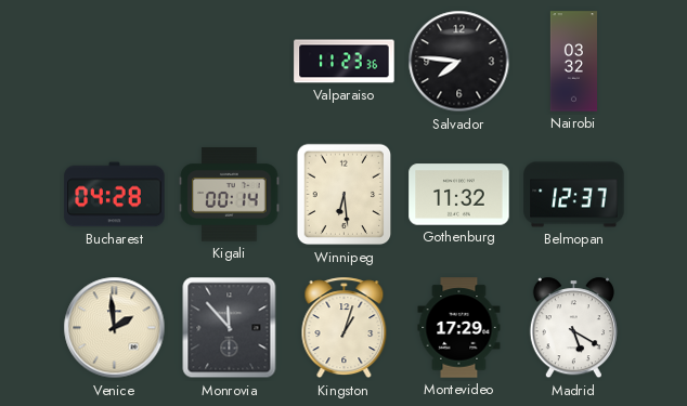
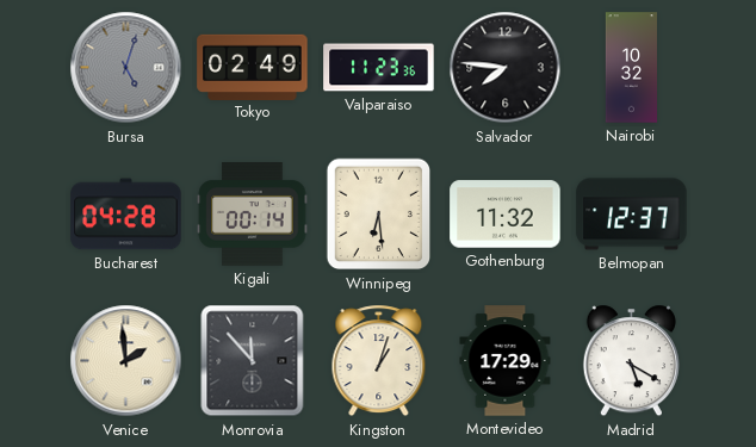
Bursa: none -> 5:03 (126, 68)
Tokyo: none -> 02:49 (253, 67)
Nairobi: 03:32 -> 10:32 (631, 68)
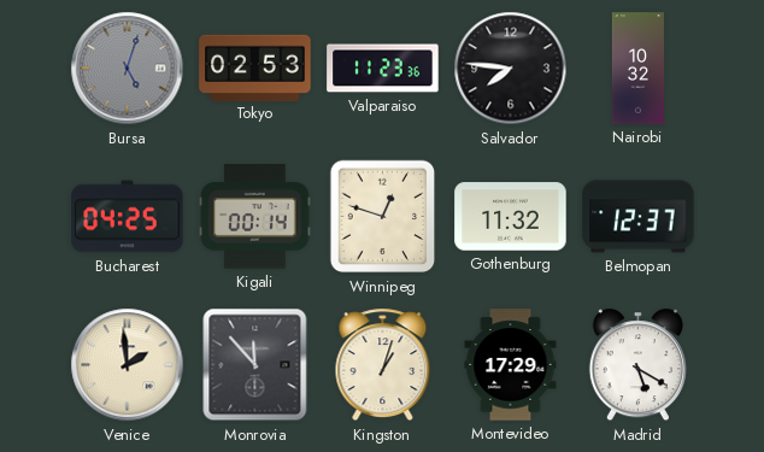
Tokyo: 02:49 -> 02:53 (255, 67)
Bucharest: 04:28 -> 04:25 (128, 217)
Winnipeg: 6:29 -> 12:48 (383, 217)
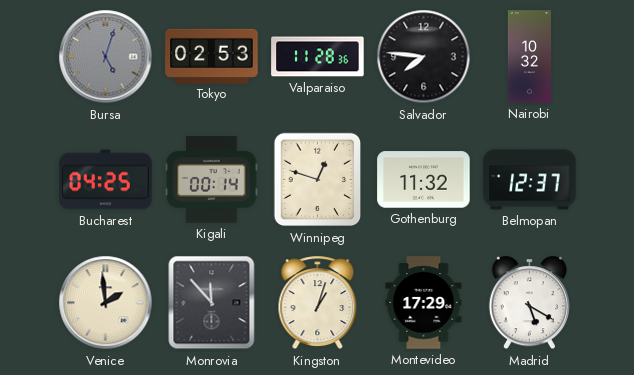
Valparaiso: 11:23 -> 11:28 (318, 57)
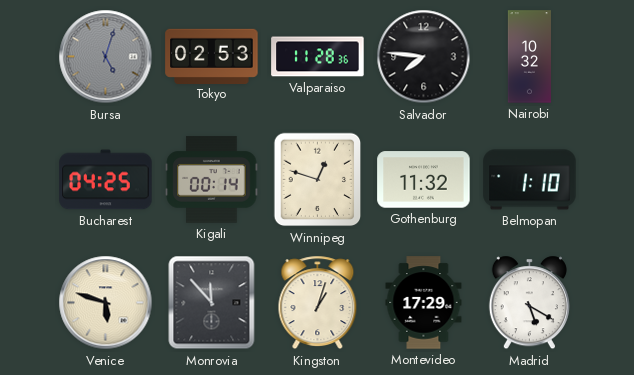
Belmopan: 12:37 -> 1:10 (530, 180)
Venice: 1:59 -> 5:48 (106, 303)
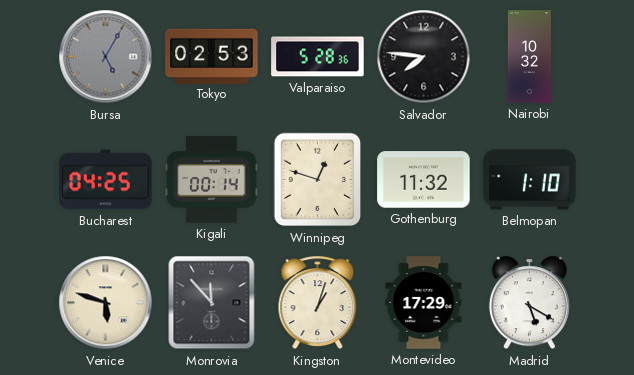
Bursa: 5:03 -> 5:05 (106, 57)
Valparaiso: 11:28 -> 5:28 (318, 57)
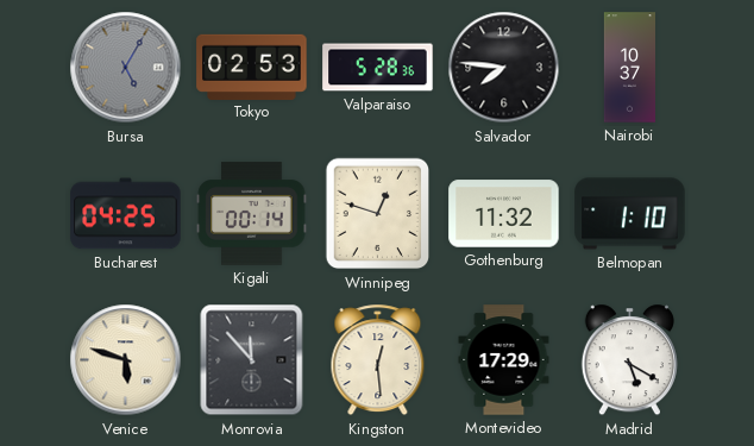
Nairobi: 10:32 -> 10:37 (629, 68)
Kingston: 1:03 -> 12:29 (378, 360)
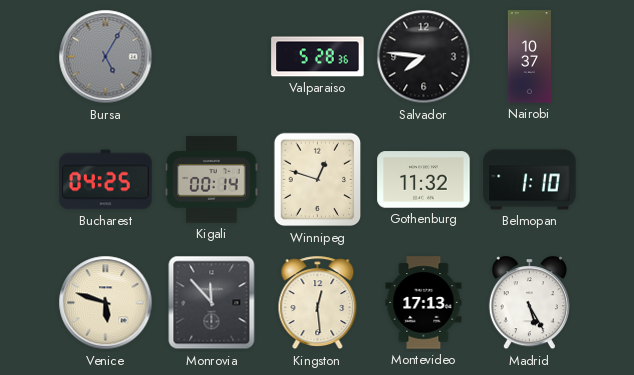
Tokyo: 02:53 -> none (252, 67)
Montevideo: 17:29 -> 17:13 (424, 303)
Madrid: 5:20 -> 5:25 (529, 303)
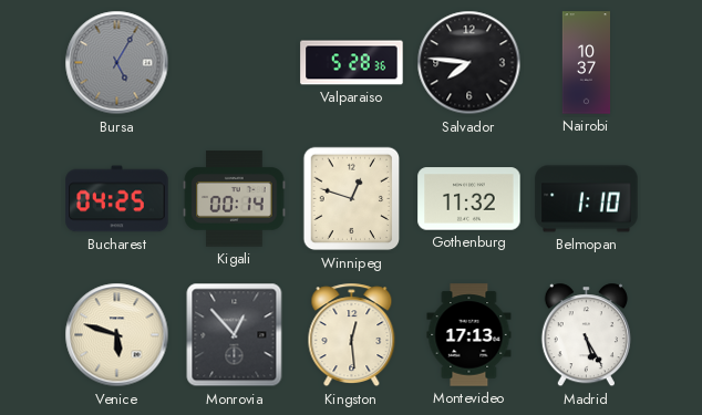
Monrovia: 11:53 -> 12:53 (235, 335)
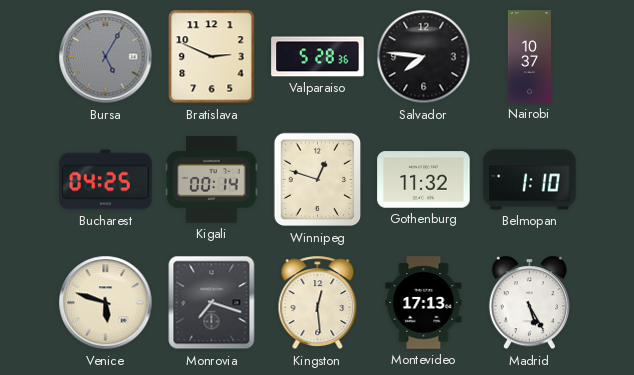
Bratislava: none -> 2:49 (212, 57)
Monrovia: 12:53 -> 7:18 (212, 303)
